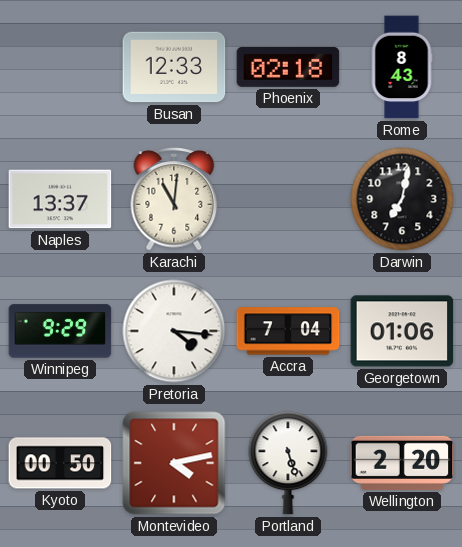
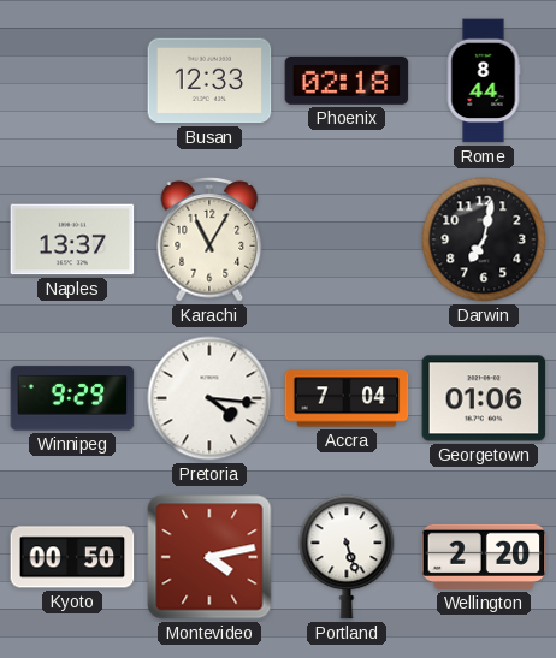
Rome: 8:43 -> 8:44 (484, 81)
Karachi: 11:01 -> 11:05 (209, 241)
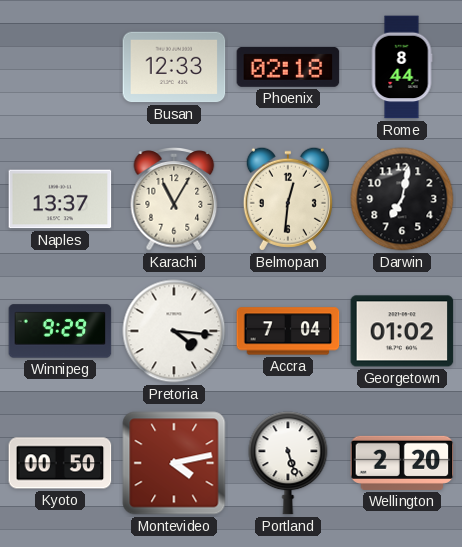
Belmopan: none -> 12:31 (288, 199)
Georgetown: 01:06 -> 01:02 (402, 331)
